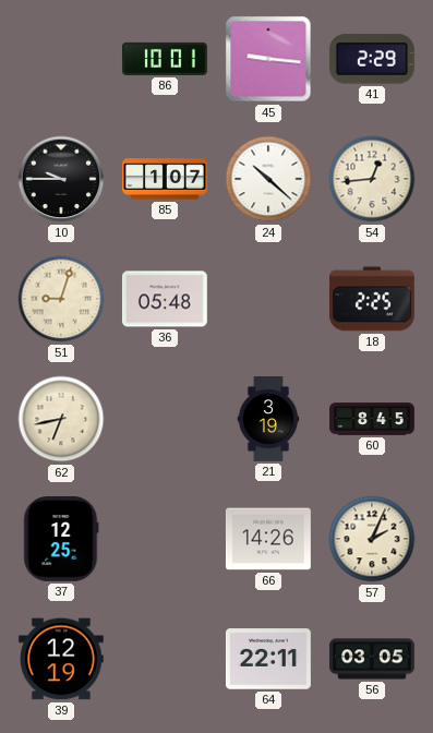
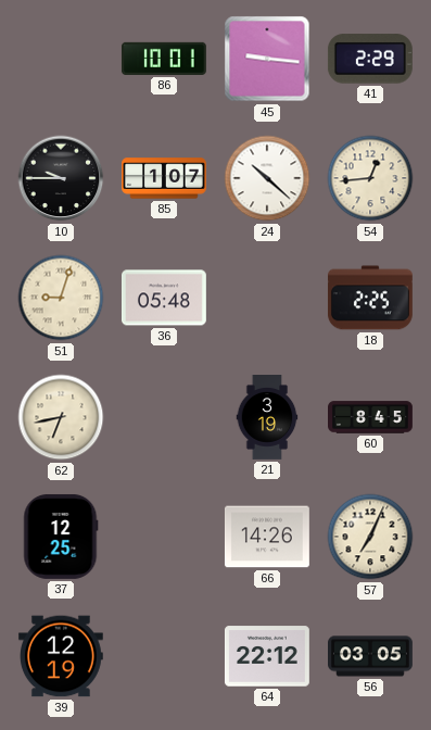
57: 2:04 -> 7:04 (370, 537)
64: 22:11 -> 22:12 (267, 656)
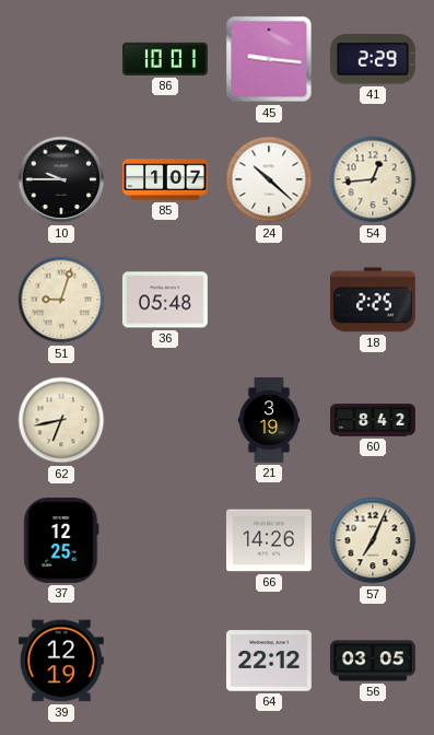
60: 8:45 -> 8:42 (374, 420)
